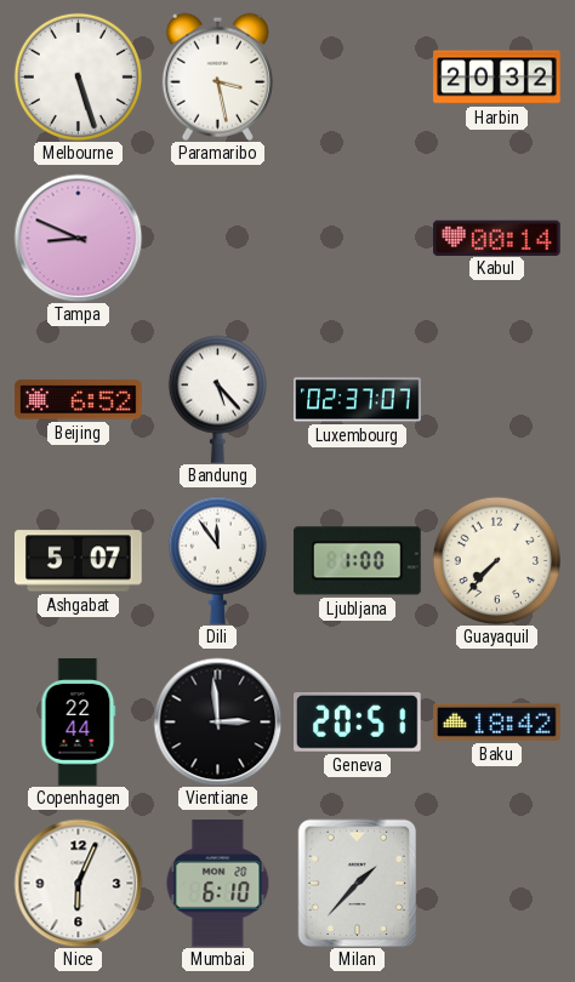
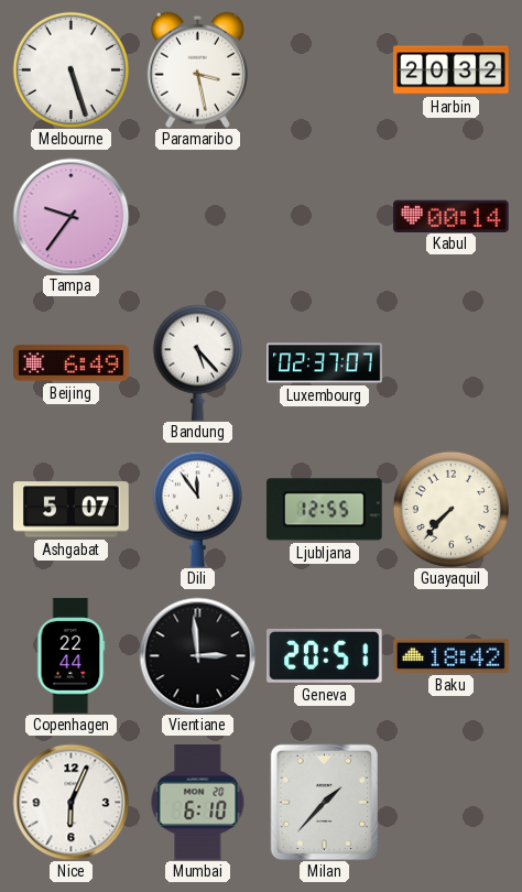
Tampa: 8:49 -> 9:36 (70, 216)
Beijing: 6:52 -> 6:49 (72, 363)
Ljubljana: 1:00 -> 12:55 (324, 510)
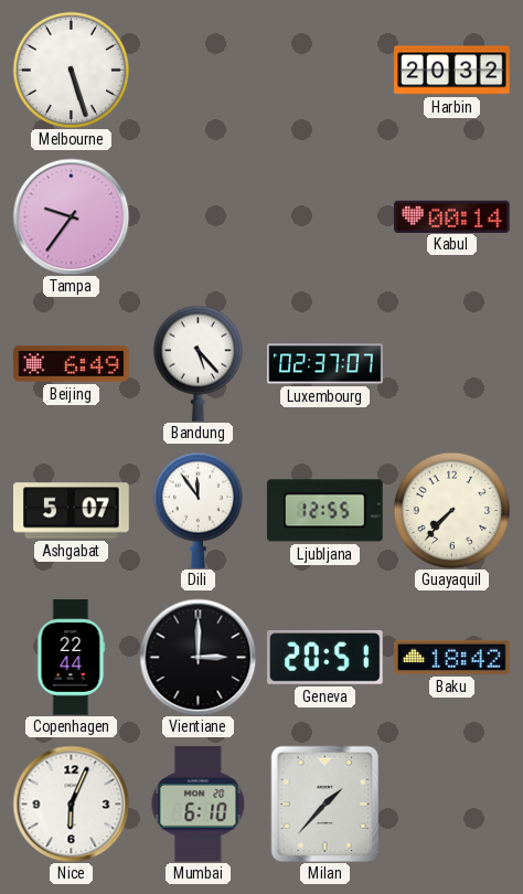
Paramaribo: 3:28 -> none (197, 69)
Vientiane: 2:59 -> 3:00 (198, 657)
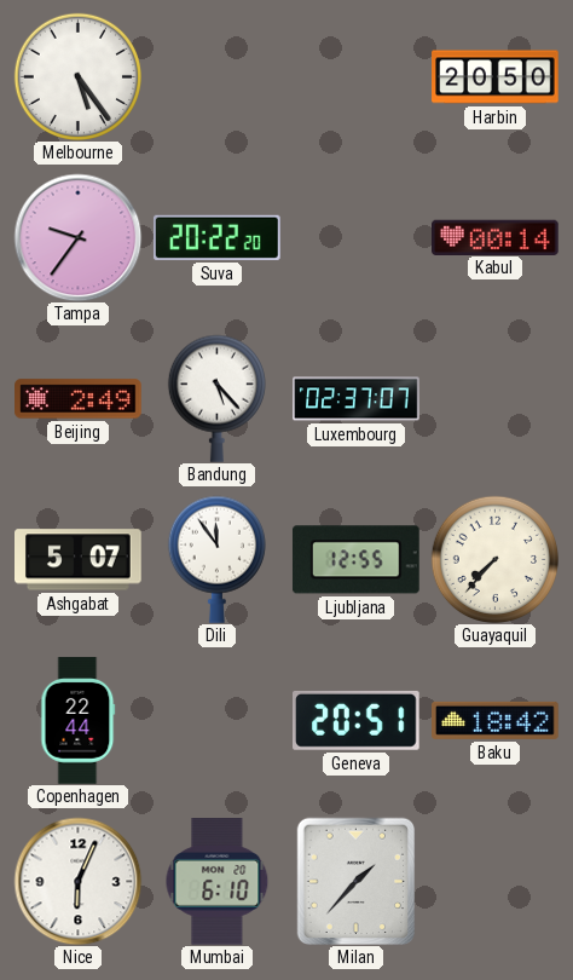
Melbourne: 5:27 -> 5:24 (77, 76)
Harbin: 20:32 -> 20:50 (496, 77)
Suva: none -> 20:22 (218, 237)
Beijing: 6:49 -> 2:49 (79, 399)
Vientiane: 3:00 -> none (198, 657)
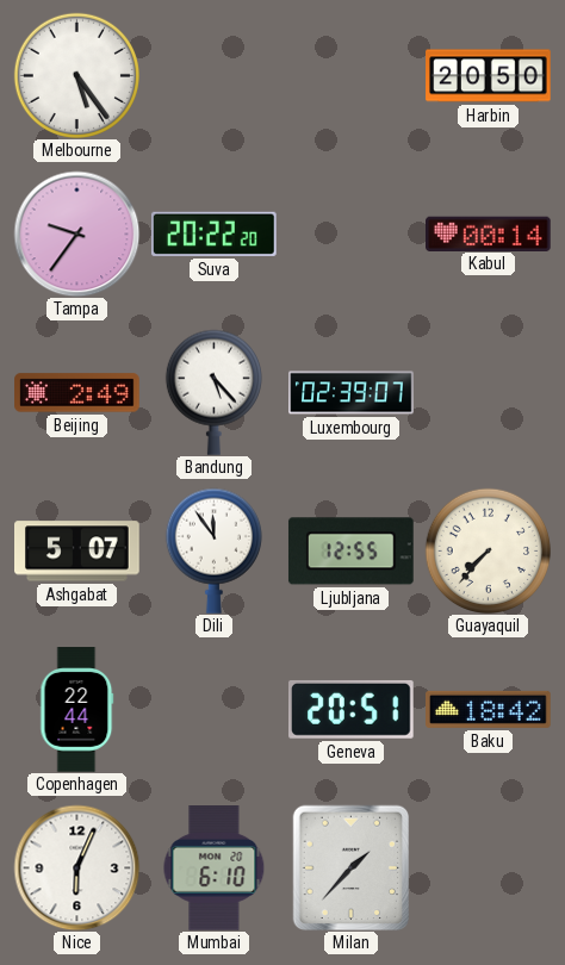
Luxembourg: 02:37 -> 02:39 (352, 393)
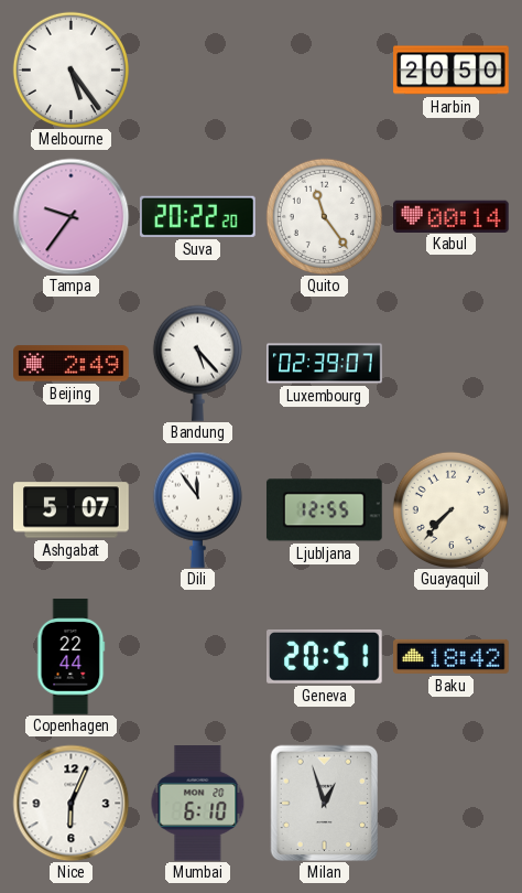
Quito: none -> 11:24 (324, 216)
Milan: 1:37 -> 12:57 (325, 803)
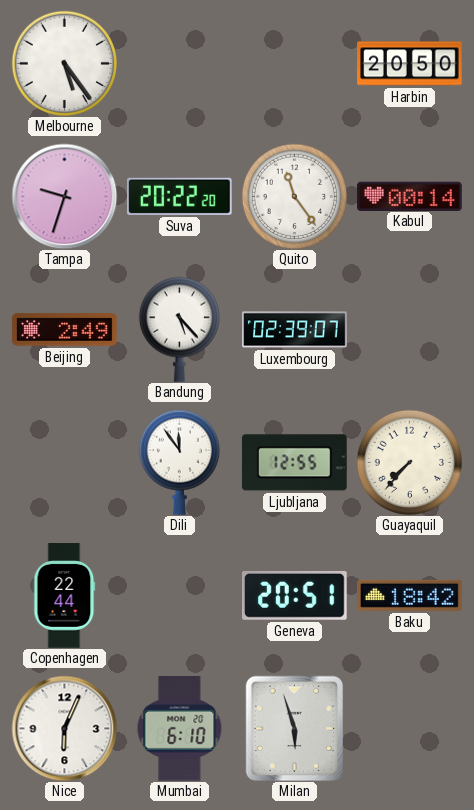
Tampa: 9:36 -> 9:33 (64, 196)
Ashgabat: 5:07 -> none (72, 510)
Milan: 12:57 -> 5:57 (295, 728)
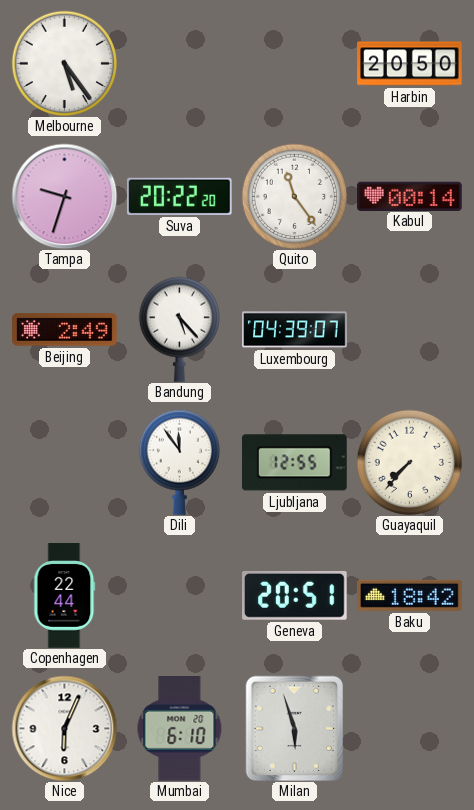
Luxembourg: 02:39 -> 04:39 (295, 330)
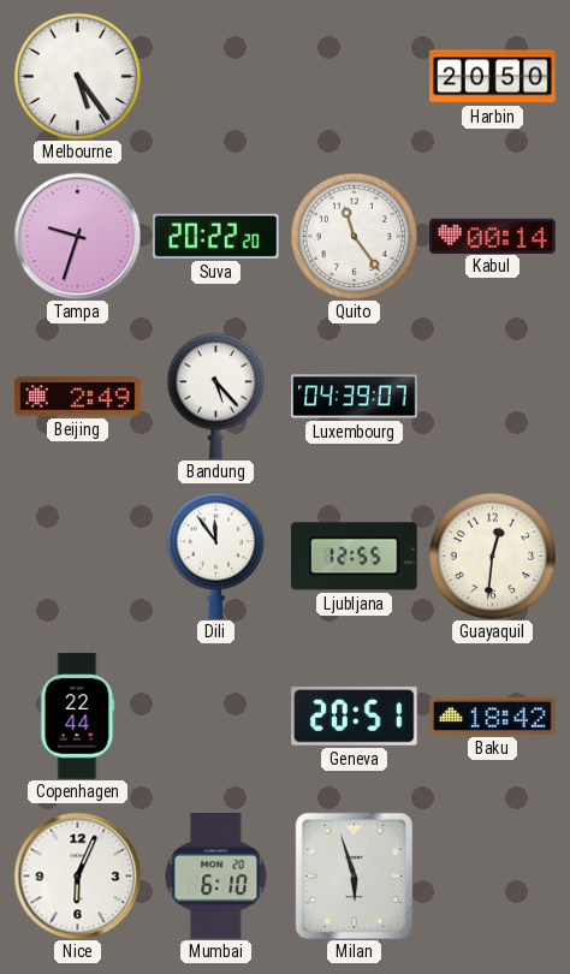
Guayaquil: 7:37 -> 12:31 (492, 556)
